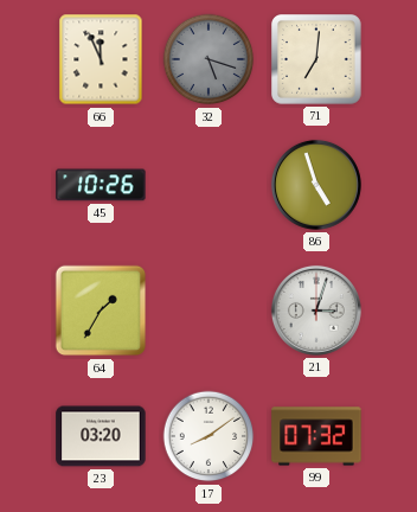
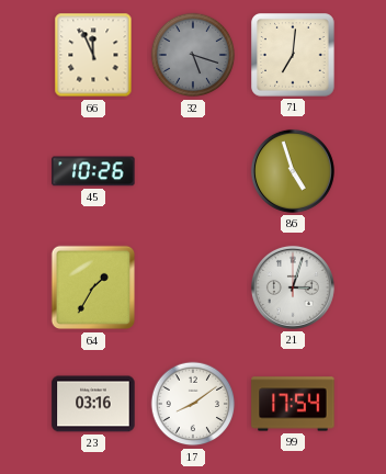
23: 03:20 -> 03:16 (93, 404)
99: 07:32 -> 17:54 (293, 404)
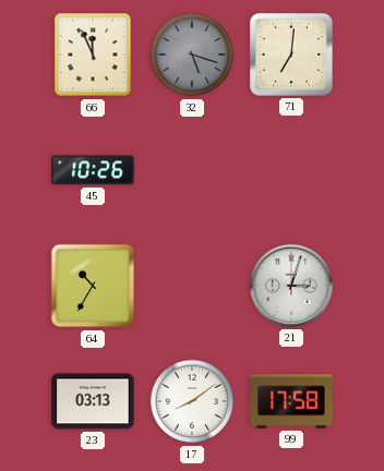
86: 4:57 -> none (293, 171)
64: 1:35 -> 10:35 (93, 286)
23: 03:16 -> 03:13 (93, 401)
99: 17:54 -> 17:58 (291, 401)
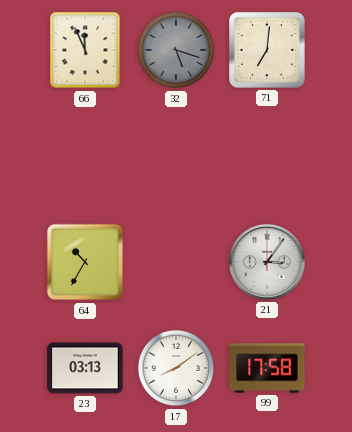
45: 10:26 -> none (93, 170)
21: 3:03 -> 3:06 (267, 262)
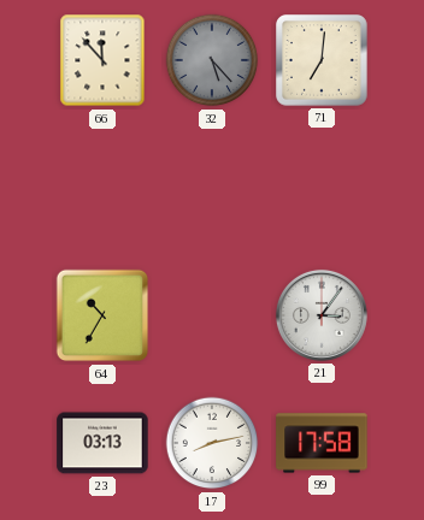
66: 11:56 -> 11:53 (102, 60)
32: 5:18 -> 5:23 (212, 60)
17: 8:09 -> 8:13 (212, 443)
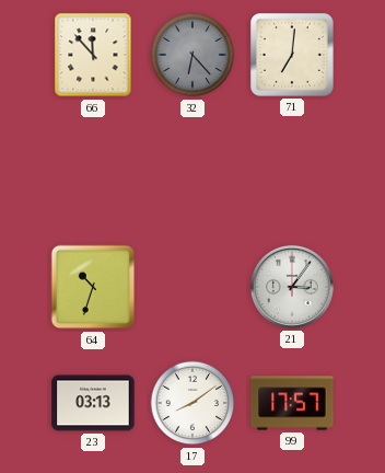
32: 5:23 -> 6:23 (192, 55)
64: 10:35 -> 10:33 (93, 287)
17: 8:13 -> 8:09 (192, 403)
99: 17:58 -> 17:57 (292, 403)
